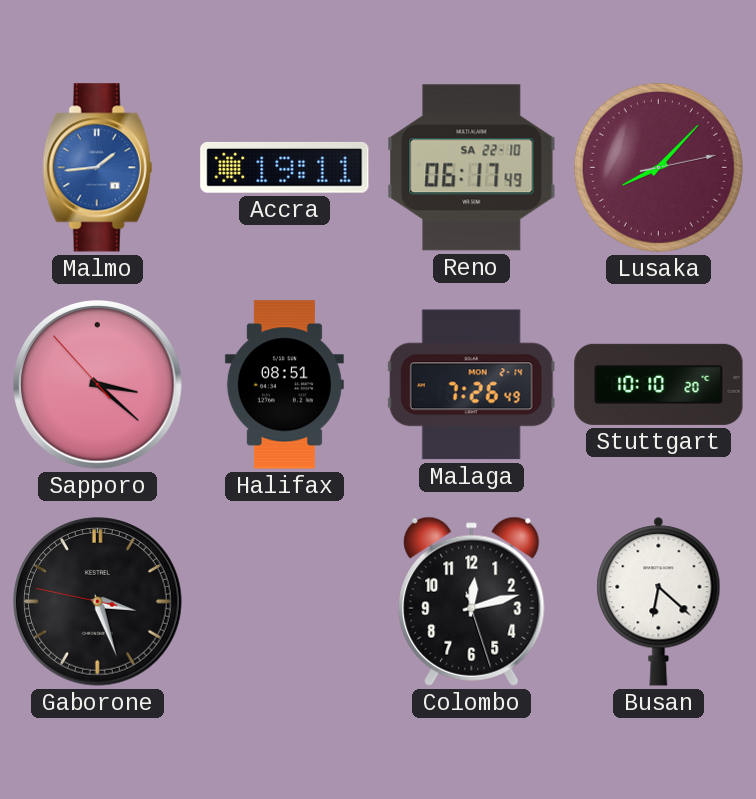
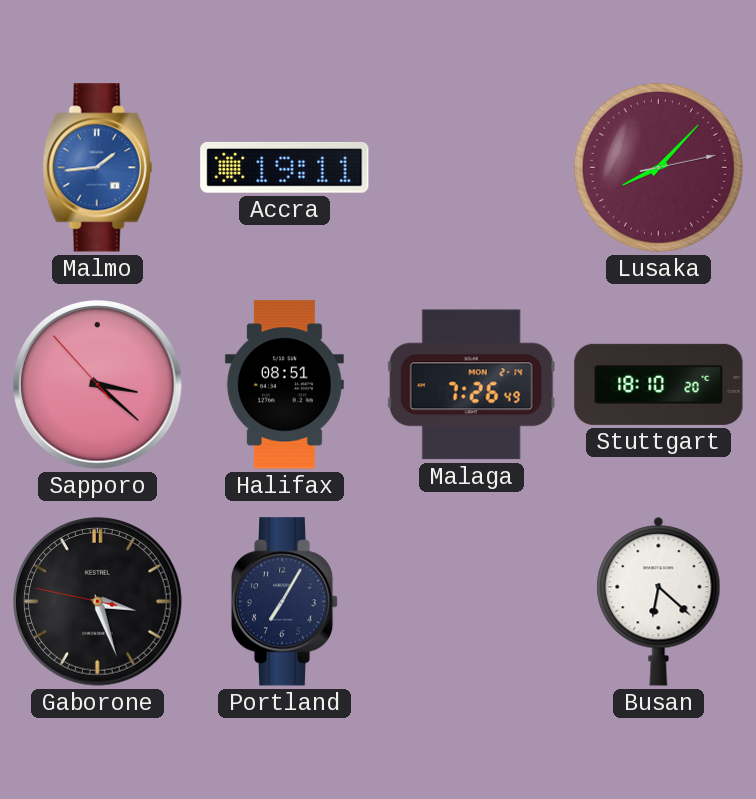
Reno: 06:17 -> none (472, 168)
Stuttgart: 10:10 -> 18:10 (659, 384)
Portland: none -> 7:05 (285, 602)
Colombo: 12:12 -> none (472, 601)
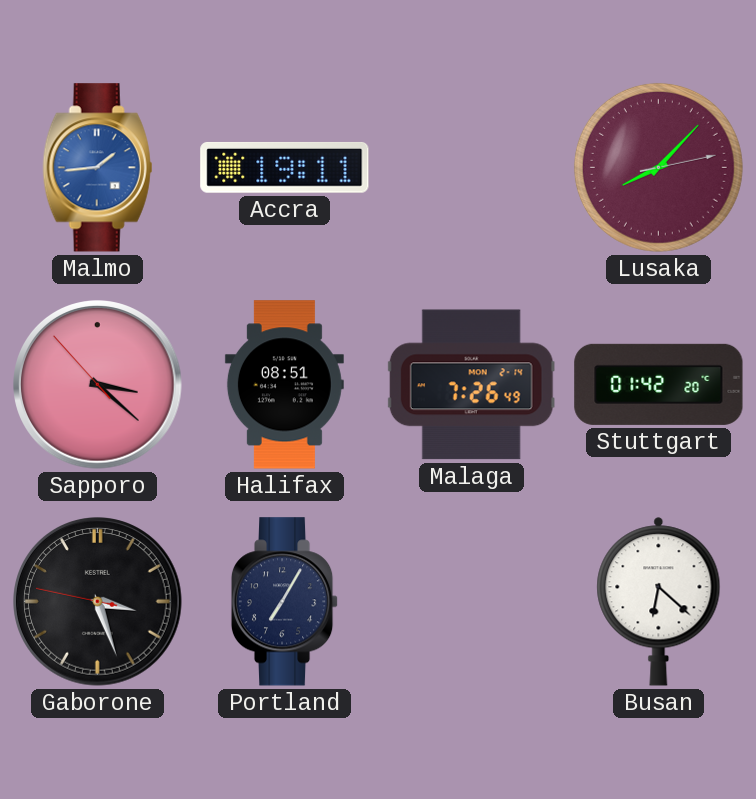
Stuttgart: 18:10 -> 01:42 (659, 384)
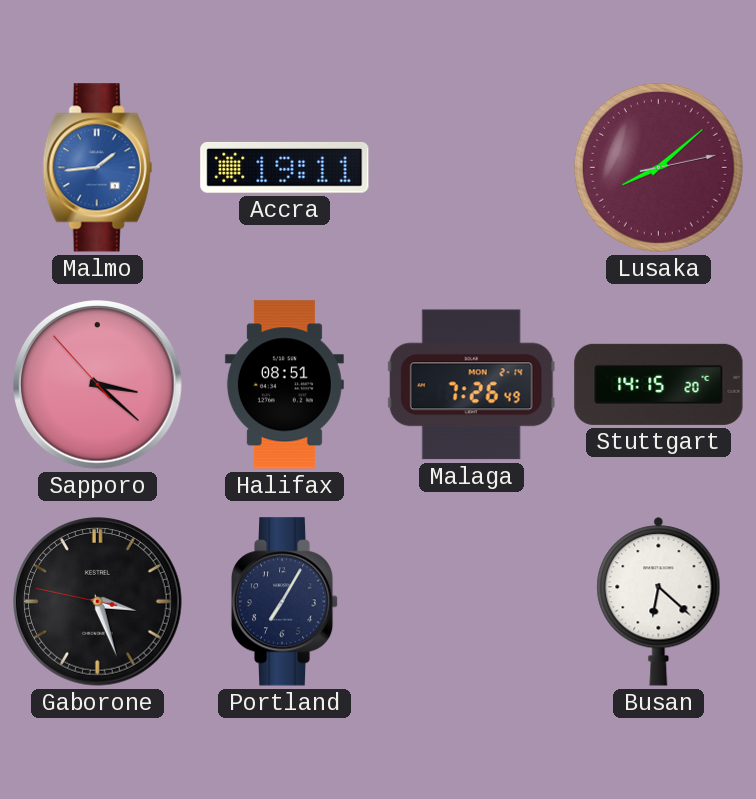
Lusaka: 8:07 -> 8:08 (658, 167)
Stuttgart: 01:42 -> 14:15 (659, 384)
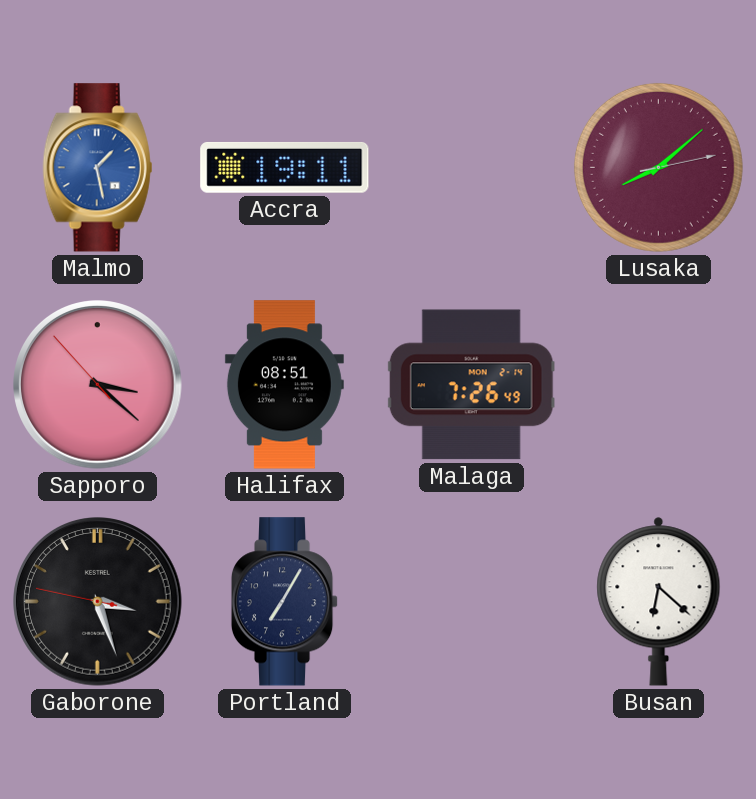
Malmo: 1:44 -> 1:28 (98, 168)
Stuttgart: 14:15 -> none (659, 384)
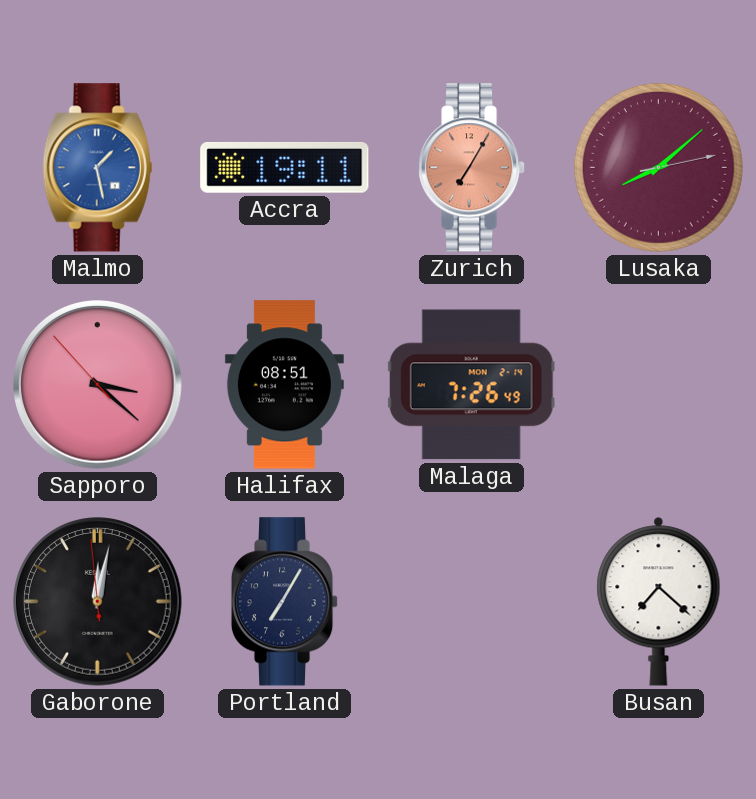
Zurich: none -> 7:05 (472, 168)
Gaborone: 3:26 -> 12:01 (98, 602)
Busan: 6:22 -> 7:22 (659, 601)
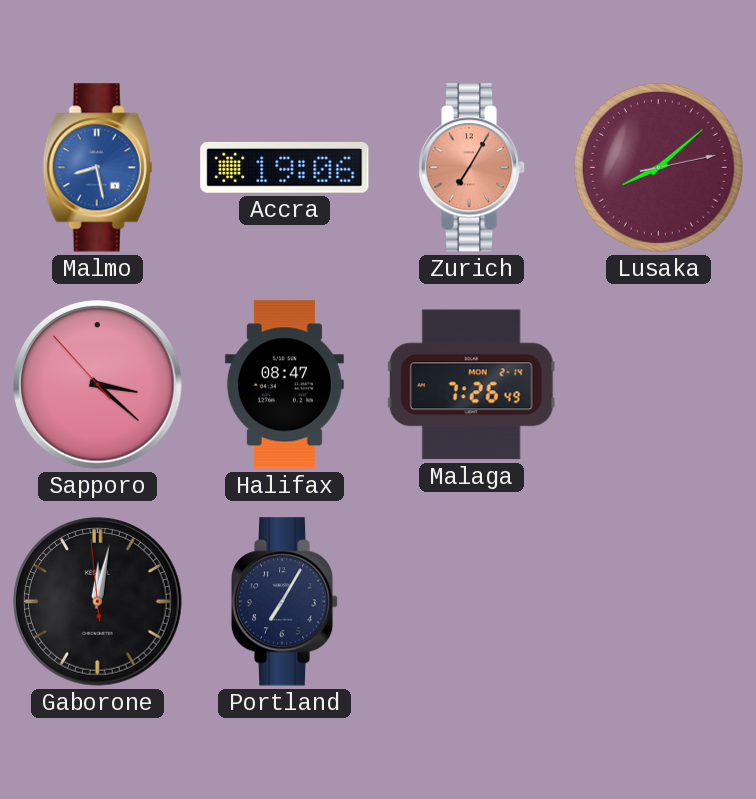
Malmo: 1:28 -> 8:28 (98, 168)
Accra: 19:11 -> 19:06 (285, 168)
Halifax: 08:51 -> 08:47 (284, 385)
Busan: 7:22 -> none (659, 601)
